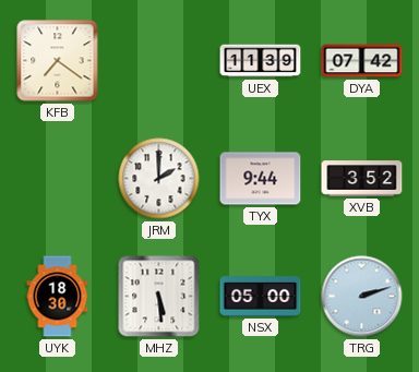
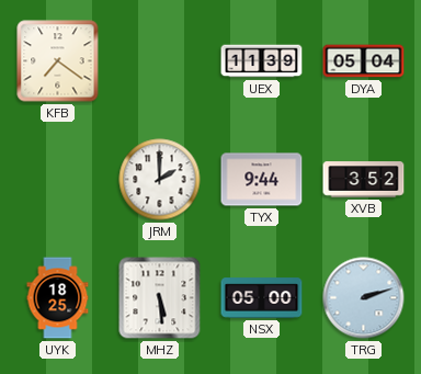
DYA: 07:42 -> 05:04 (364, 61)
UYK: 18:30 -> 18:25 (58, 298)
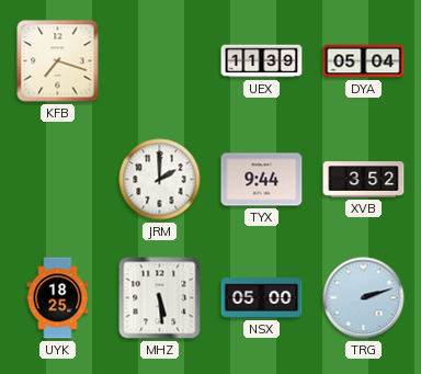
KFB: 7:21 -> 7:18 (58, 61)
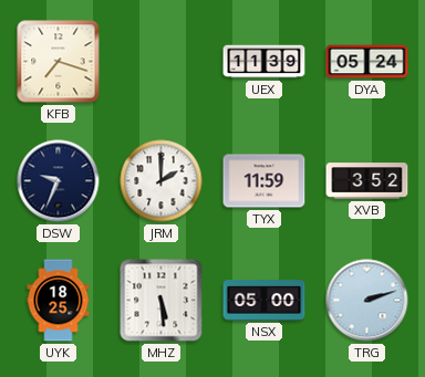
DYA: 05:04 -> 05:24 (367, 62)
DSW: none -> 9:34 (59, 181)
TYX: 9:44 -> 11:59 (265, 181)
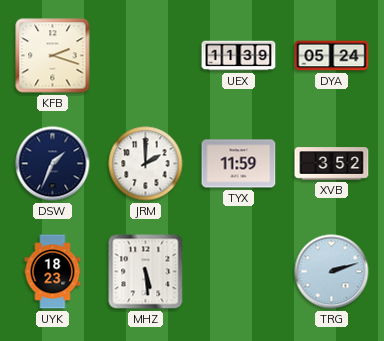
KFB: 7:18 -> 2:18 (53, 56)
DSW: 9:34 -> 1:34 (53, 164)
UYK: 18:25 -> 18:23 (53, 272)
NSX: 05:00 -> none (265, 301)
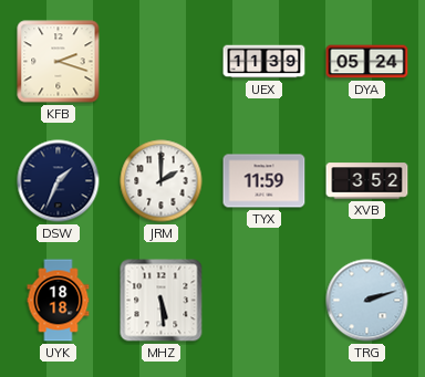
UYK: 18:23 -> 18:18 (59, 301)
